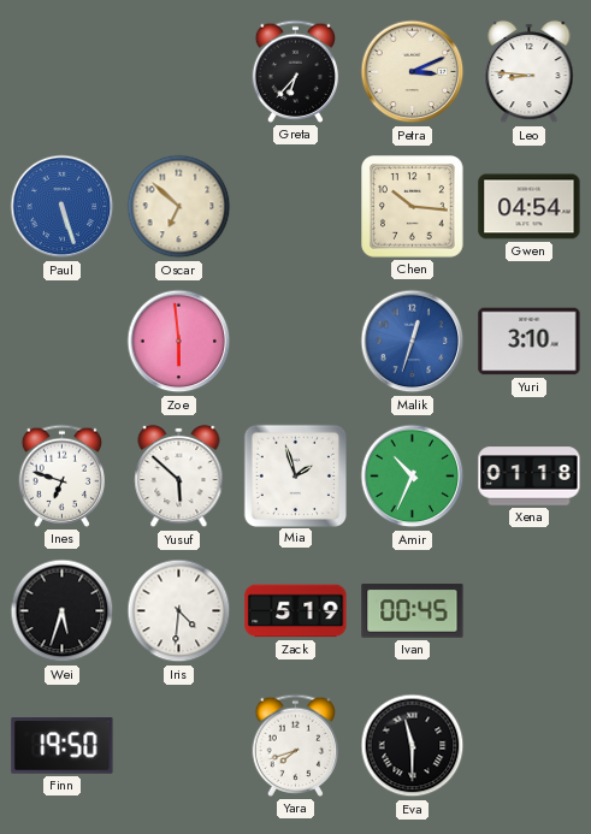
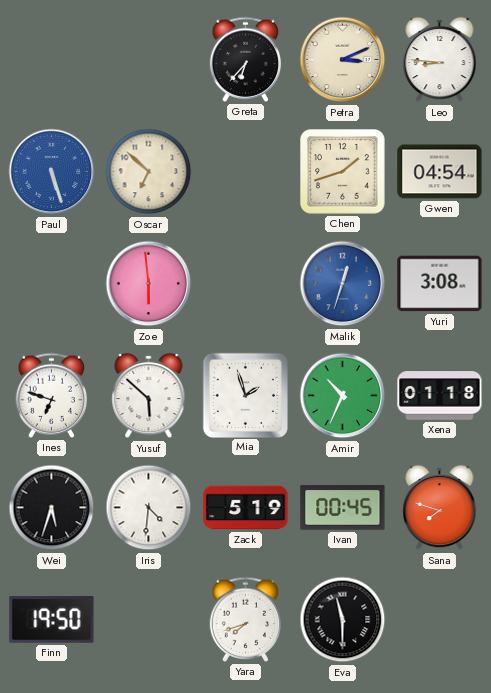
Chen: 10:16 -> 1:42 (343, 172)
Yuri: 3:10 -> 3:08 (440, 284)
Sana: none -> 7:48 (440, 508)
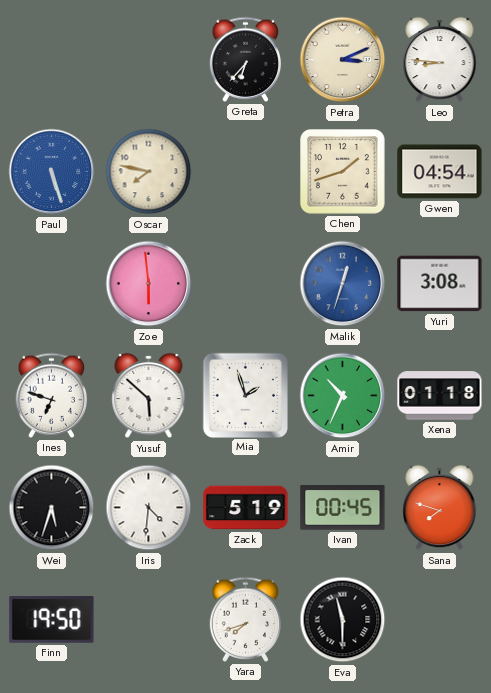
Oscar: 6:52 -> 7:47 (149, 172)
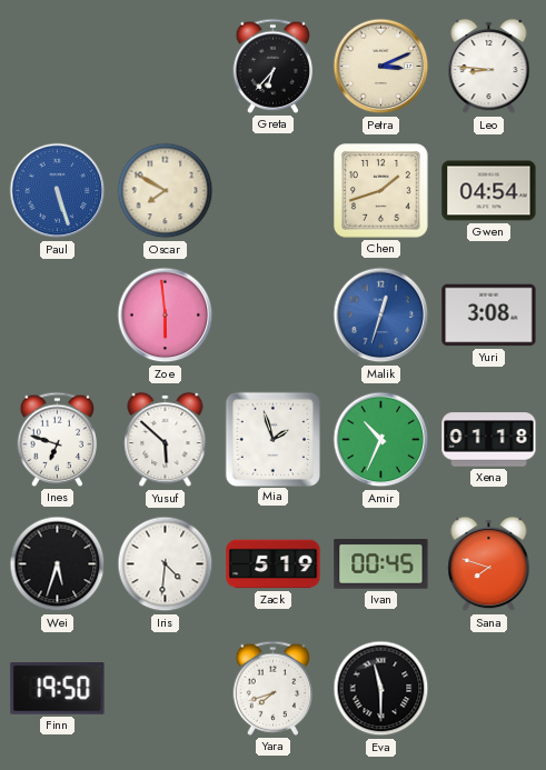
Oscar: 7:47 -> 7:50 (166, 191)
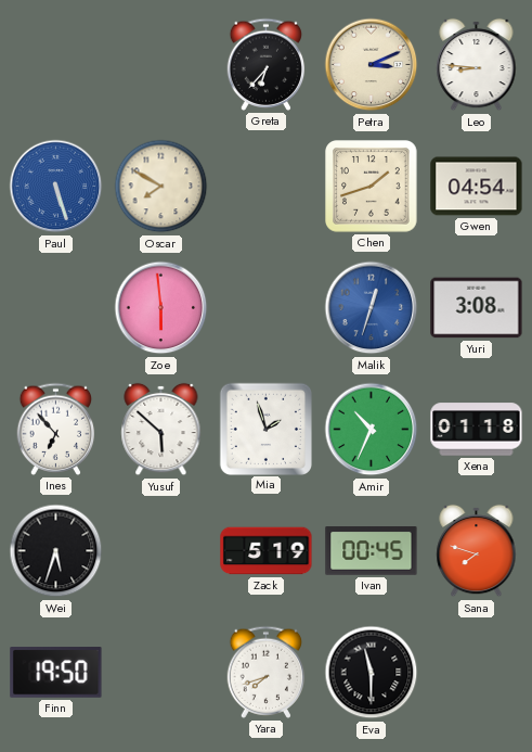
Ines: 6:48 -> 6:53 (56, 429)
Iris: 4:31 -> none (166, 564)
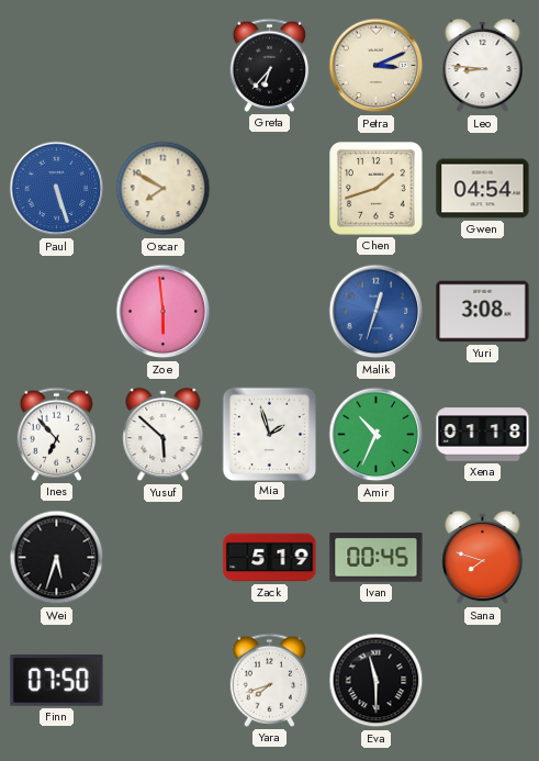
Finn: 19:50 -> 07:50 (57, 681)
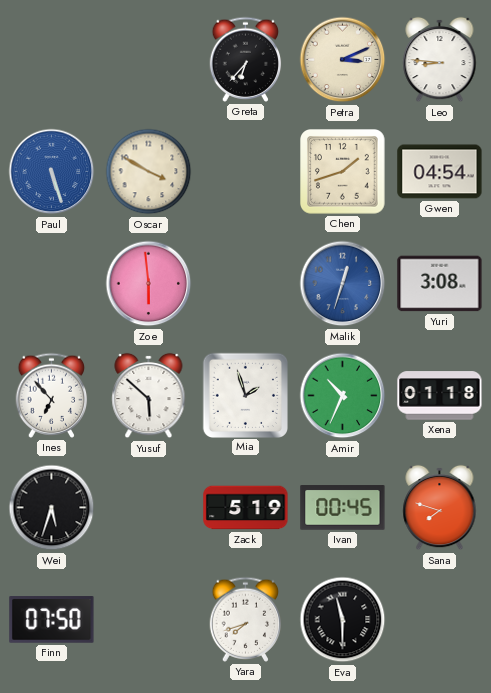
Oscar: 7:50 -> 3:50 (149, 172)
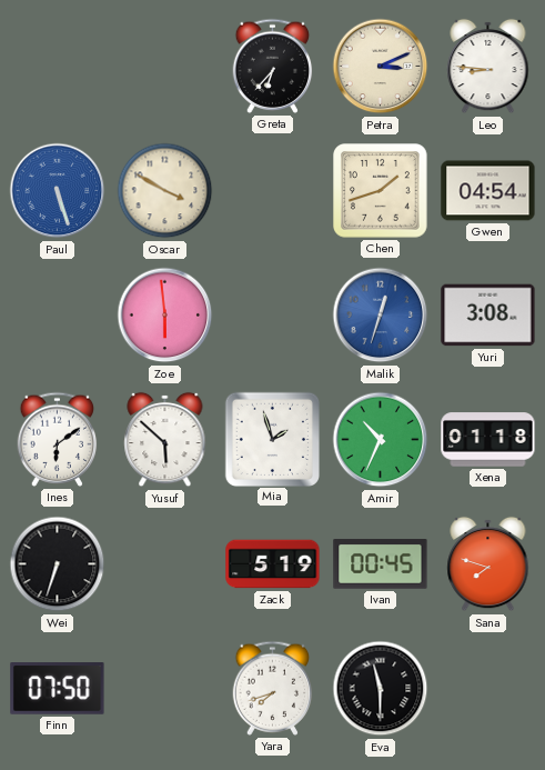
Ines: 6:53 -> 6:09 (58, 439)
Wei: 5:33 -> 6:33 (58, 564)
